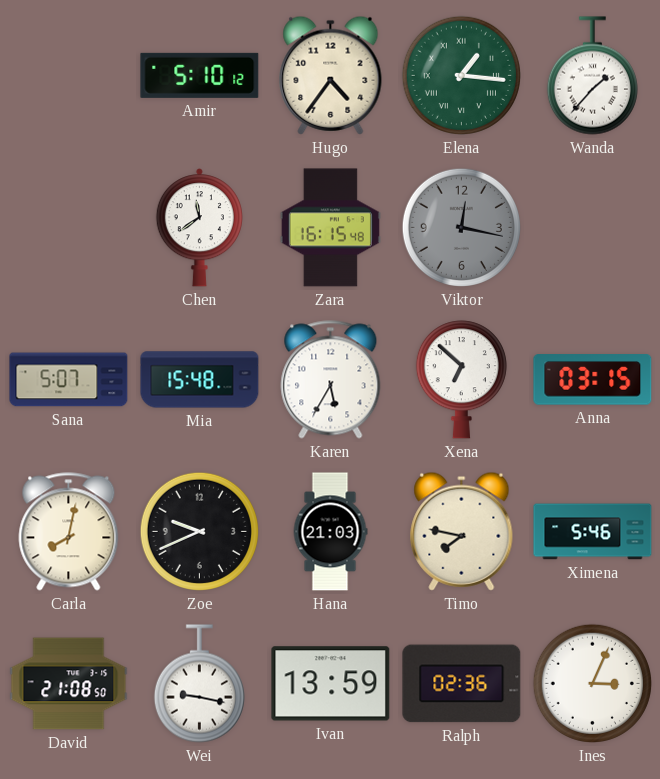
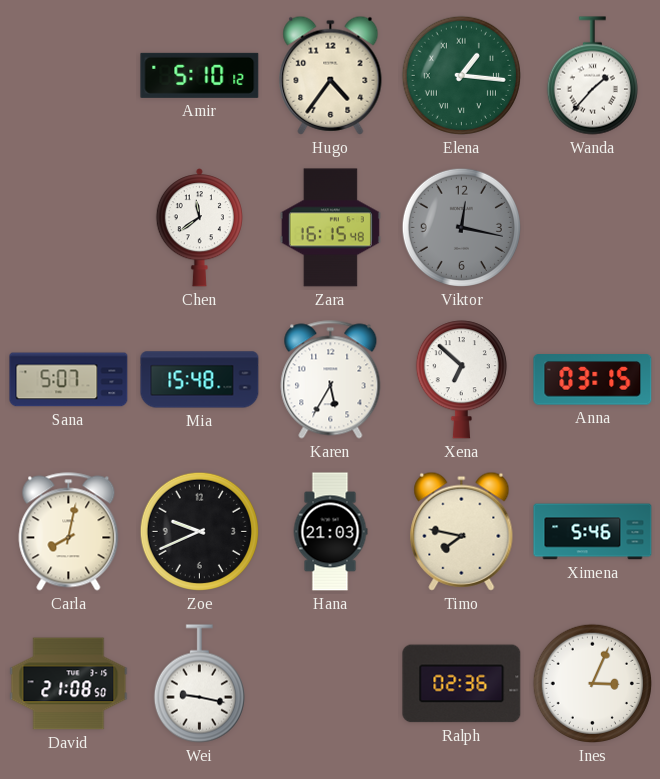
Ivan: 13:59 -> none (331, 684)
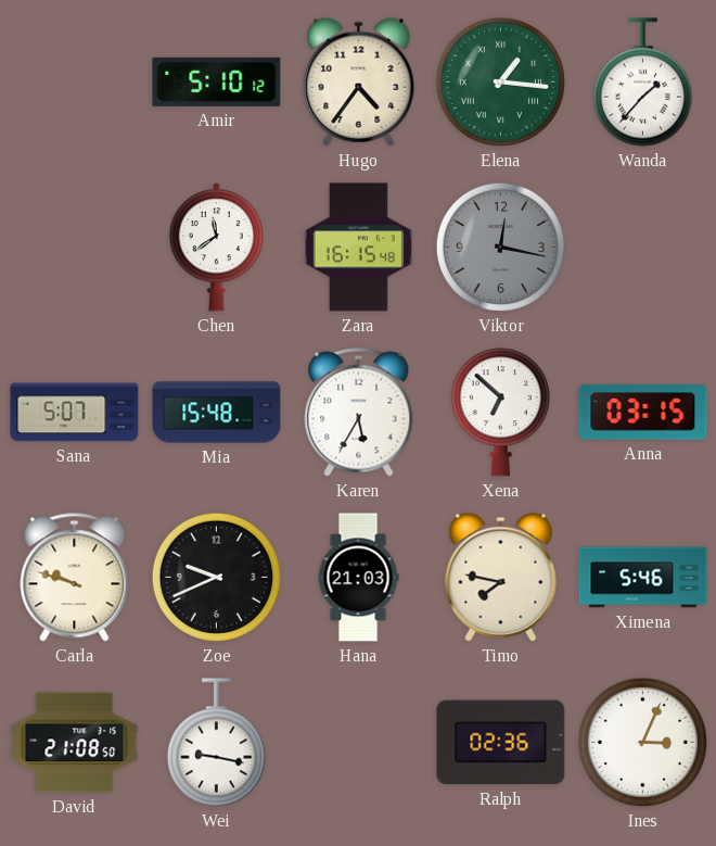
Carla: 8:02 -> 9:48 (75, 578)
